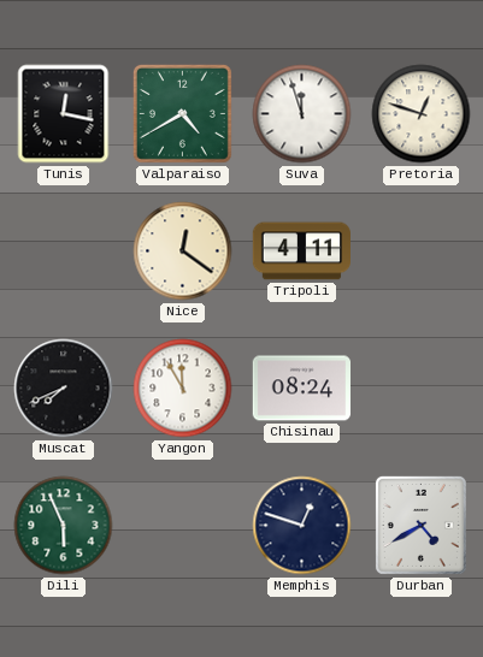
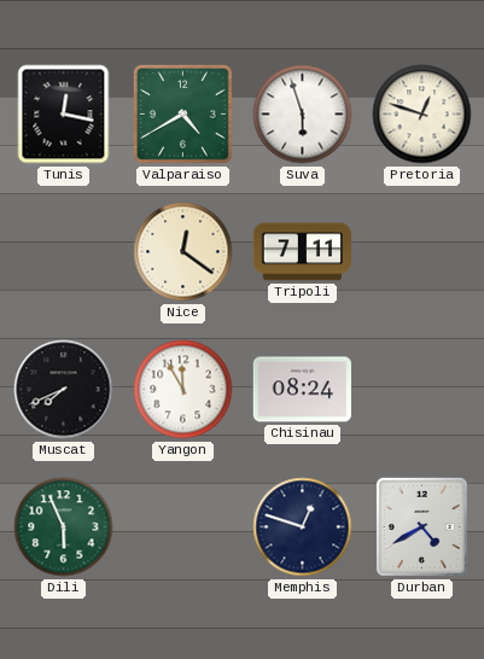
Suva: 11:57 -> 5:57 (303, 115)
Tripoli: 4:11 -> 7:11 (302, 252)
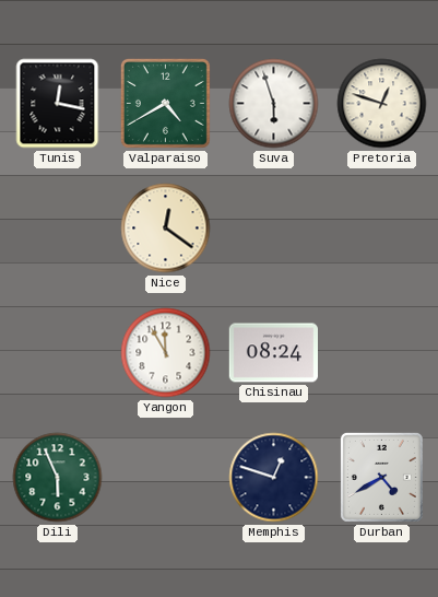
Tripoli: 7:11 -> none (302, 252)
Muscat: 7:41 -> none (64, 390)
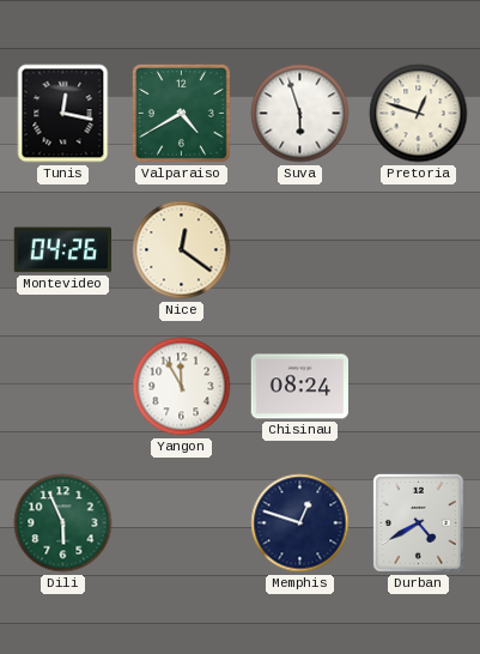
Montevideo: none -> 04:26 (62, 250)
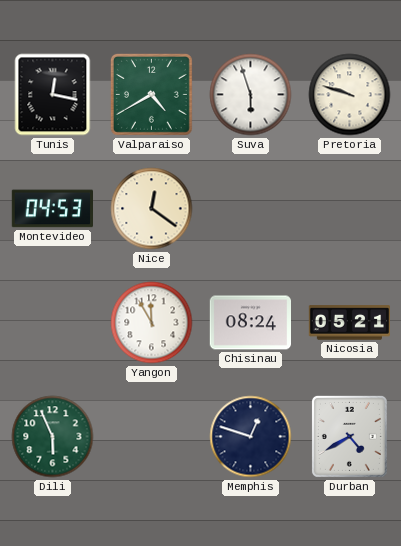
Pretoria: 12:48 -> 9:48 (350, 95)
Montevideo: 04:26 -> 04:53 (52, 209)
Nicosia: none -> 05:21 (350, 323)
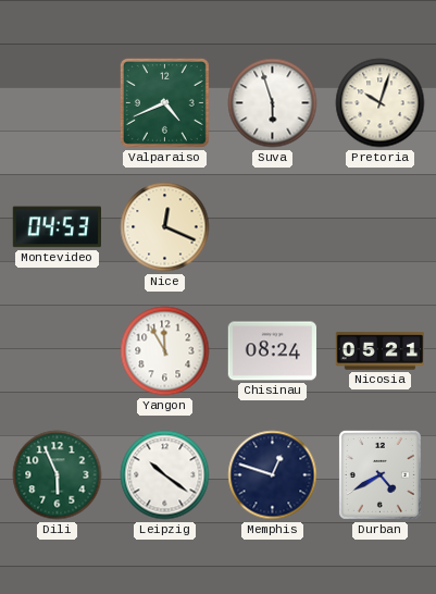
Tunis: 12:17 -> none (53, 95)
Valparaiso: 4:40 -> 4:41 (164, 102)
Pretoria: 9:48 -> 10:03 (381, 103)
Nice: 12:21 -> 12:19 (165, 227)
Leipzig: none -> 10:21 (165, 475)
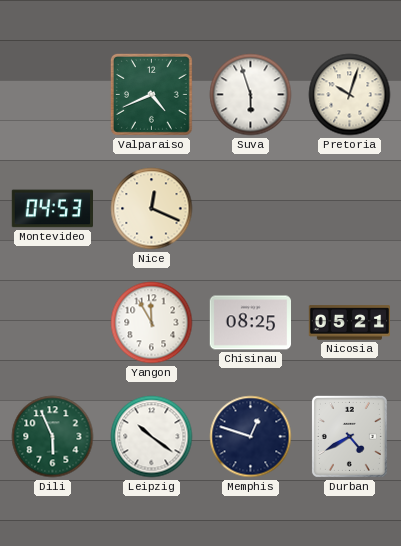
Chisinau: 08:24 -> 08:25 (250, 323)
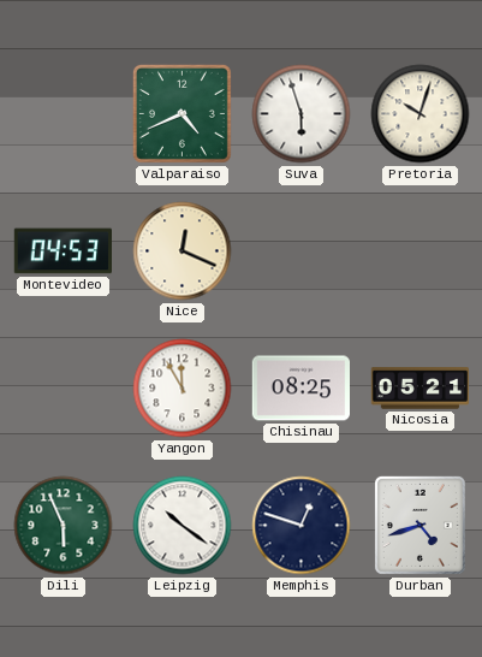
Durban: 4:40 -> 4:42 (419, 525)
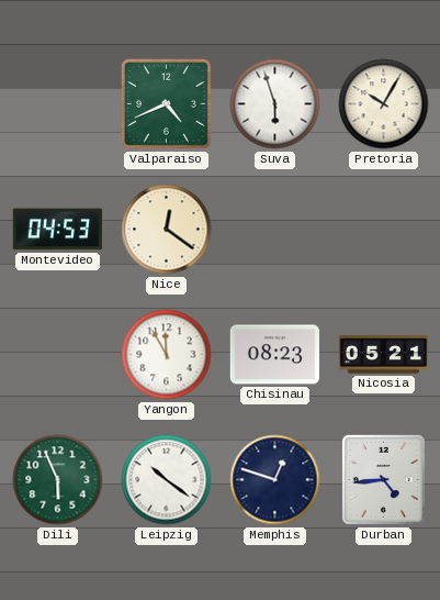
Pretoria: 10:03 -> 10:05 (384, 104)
Nice: 12:19 -> 12:21 (167, 230)
Chisinau: 08:25 -> 08:23 (274, 355)
Durban: 4:42 -> 4:44 (383, 479)
